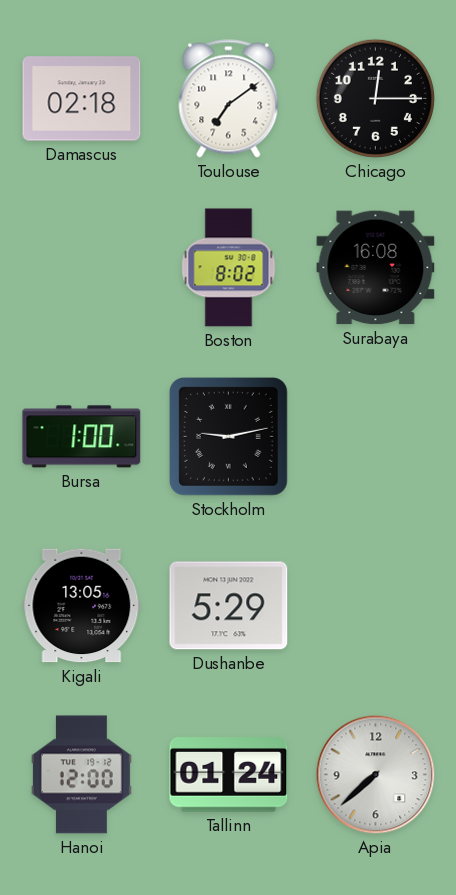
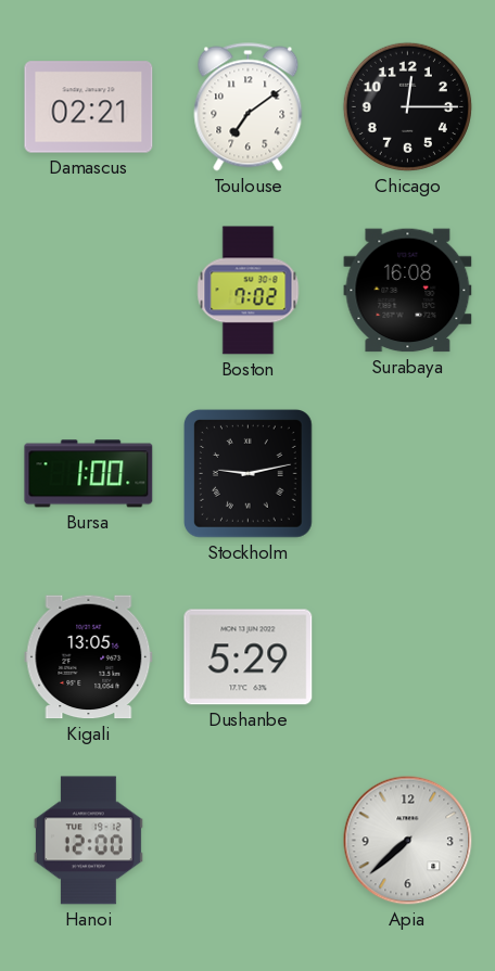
Damascus: 02:18 -> 02:21 (89, 107)
Boston: 8:02 -> 7:02 (249, 291)
Tallinn: 01:24 -> none (229, 775)
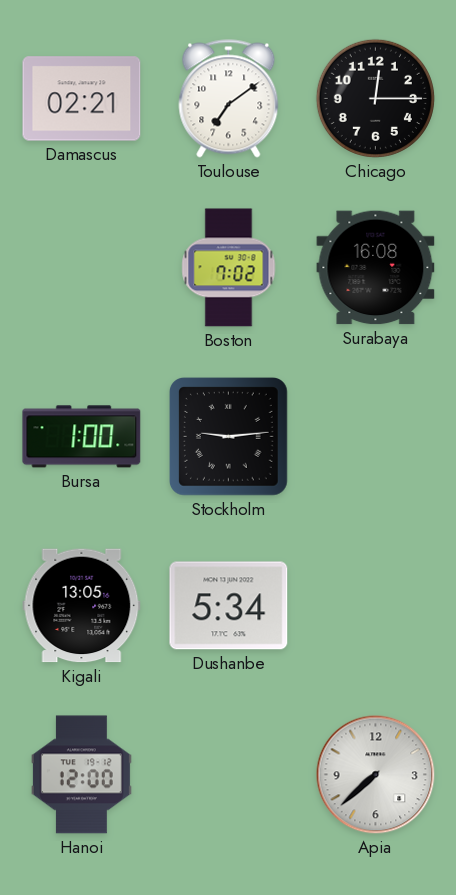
Stockholm: 9:13 -> 9:14 (229, 437)
Dushanbe: 5:29 -> 5:34 (229, 606)
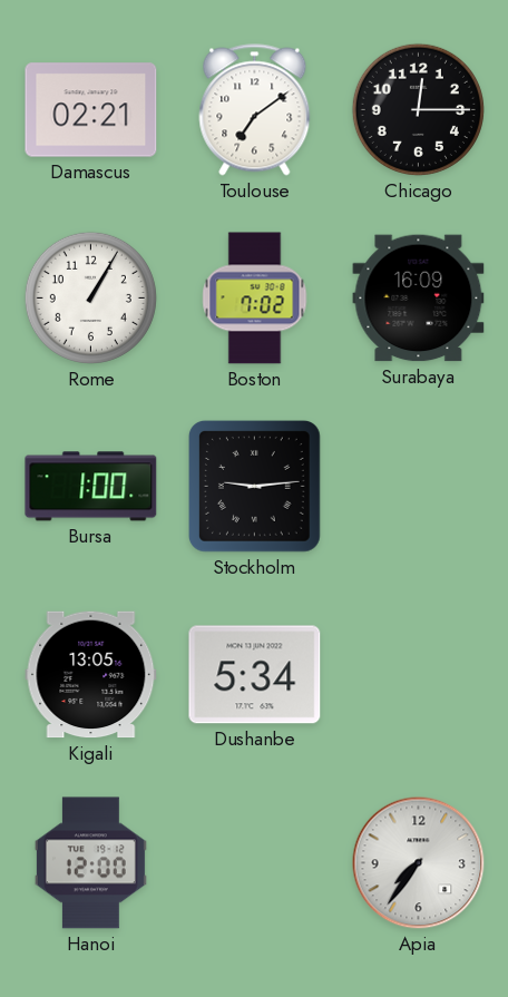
Rome: none -> 1:05 (90, 297)
Surabaya: 16:08 -> 16:09 (419, 299)
Apia: 7:38 -> 7:36 (419, 863)
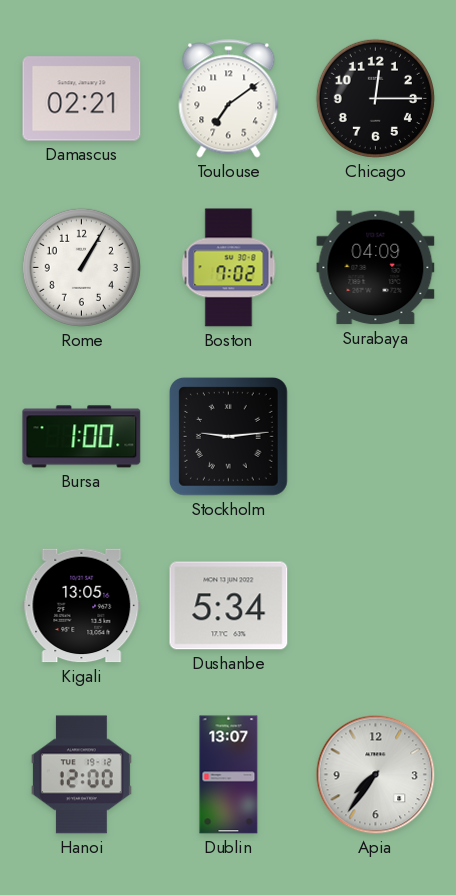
Surabaya: 16:09 -> 04:09 (376, 268)
Dublin: none -> 13:07 (229, 775)
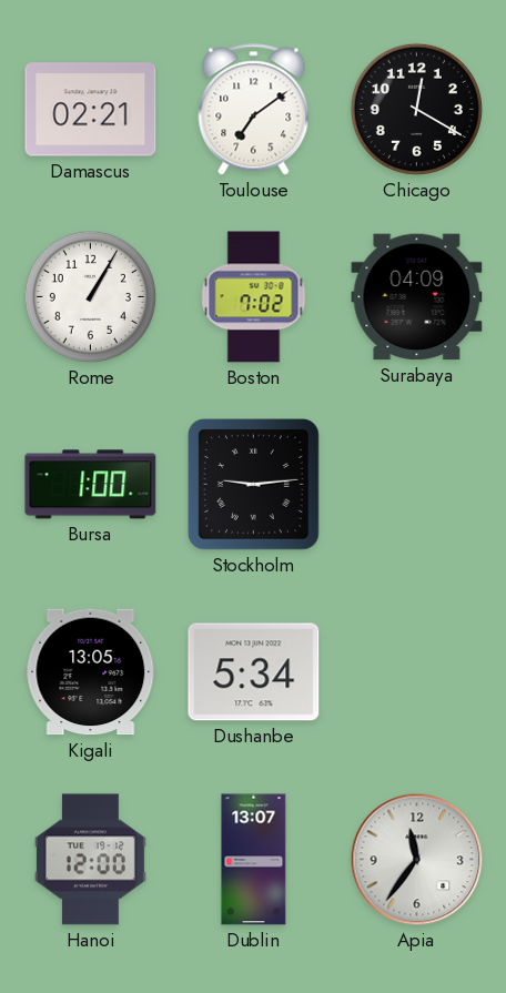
Chicago: 12:15 -> 12:20 (416, 109)
Apia: 7:36 -> 11:36 (417, 860)
